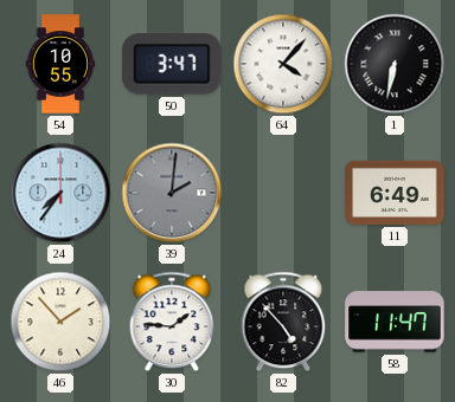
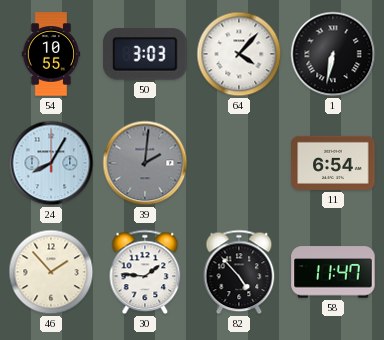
50: 3:47 -> 3:03 (145, 54)
24: 7:36 -> 8:05 (51, 163)
11: 6:49 -> 6:54 (333, 163)
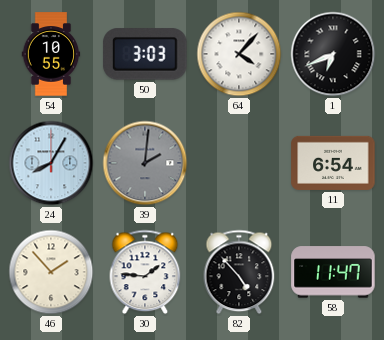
1: 6:32 -> 6:41 (333, 54)
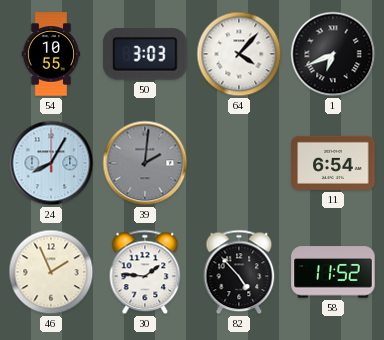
46: 1:53 -> 1:56 (51, 272)
58: 11:47 -> 11:52 (333, 272)
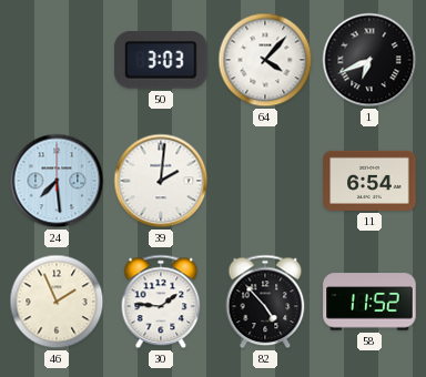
54: 10:55 -> none (51, 54)
24: 8:05 -> 7:29 (57, 181)
39 dial: grey -> white (161, 181)
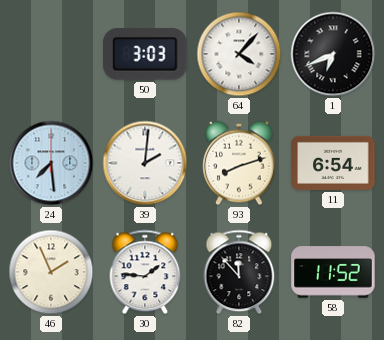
93: none -> 8:12 (239, 163)
82: 4:53 -> 11:53 (239, 272)
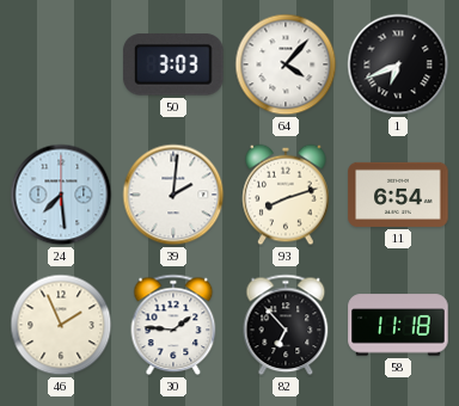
82: 11:53 -> 6:53 (286, 325)
58: 11:52 -> 11:18 (398, 325)
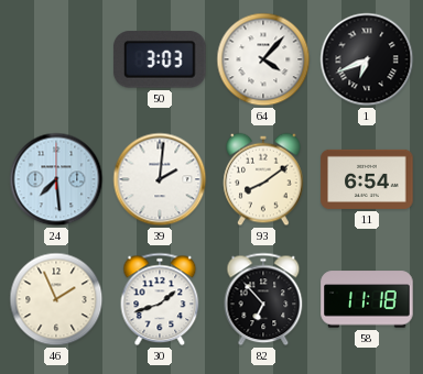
93: 8:12 -> 8:09 (263, 179)
30: 1:46 -> 1:42 (160, 299)
